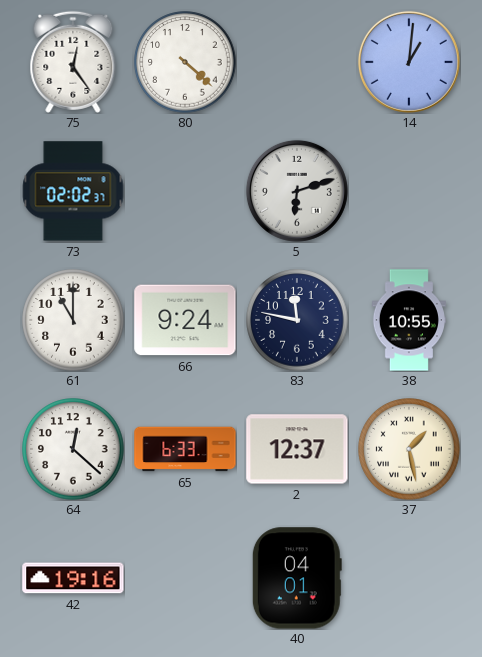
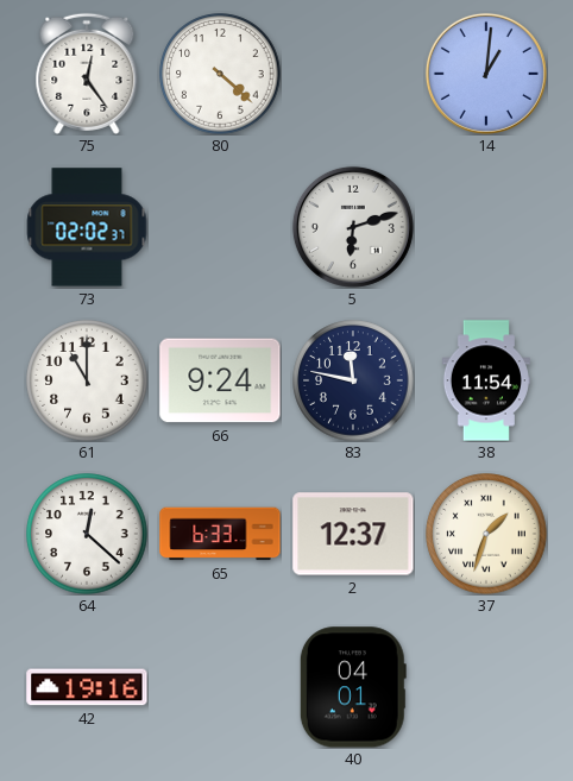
38: 10:55 -> 11:54 (485, 380)
37: 1:28 -> 1:33 (486, 534)
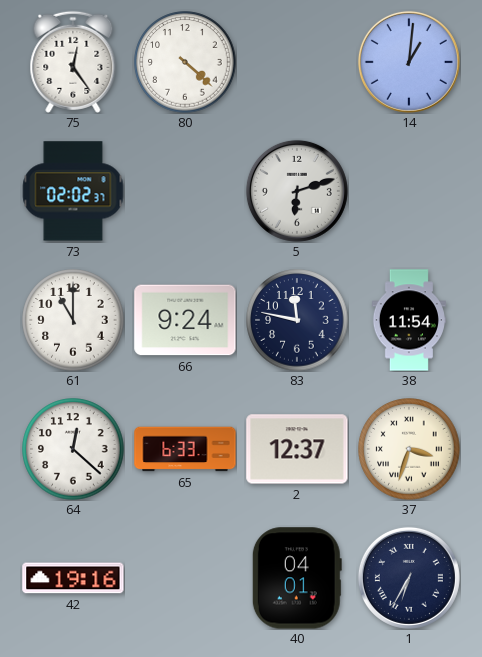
37: 1:33 -> 3:33 (409, 449)
1: none -> 6:35 (409, 578)
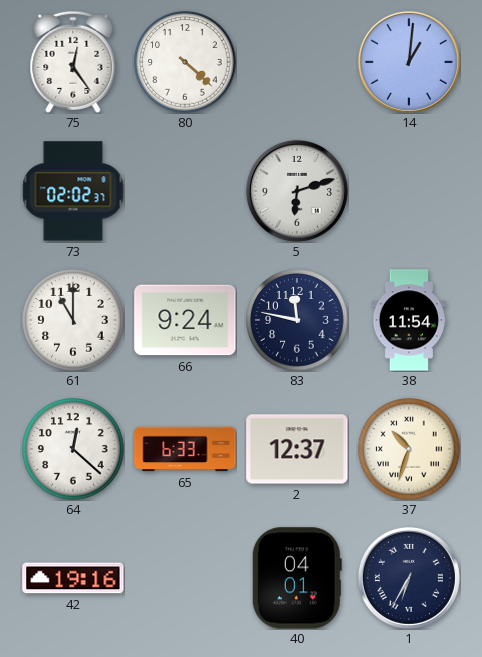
37: 3:33 -> 10:33 (409, 449)
